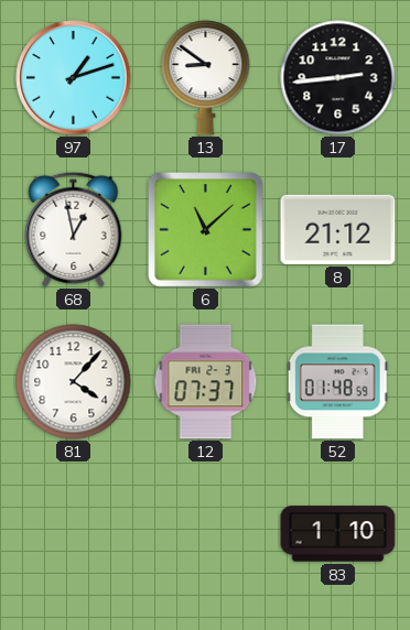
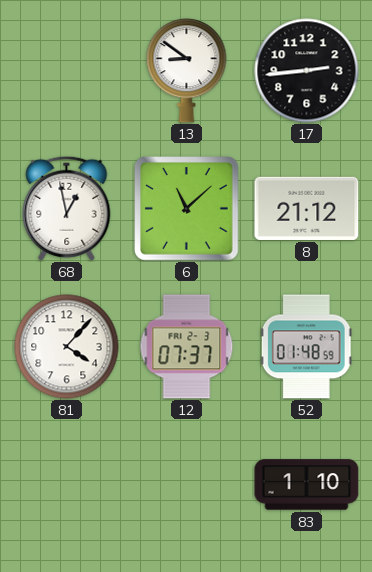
97: 1:12 -> none (74, 78)
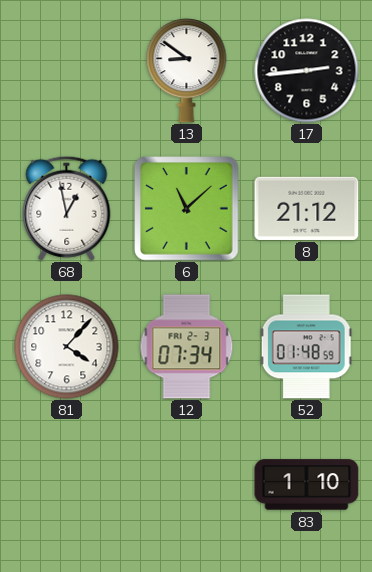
12: 07:37 -> 07:34 (187, 347)
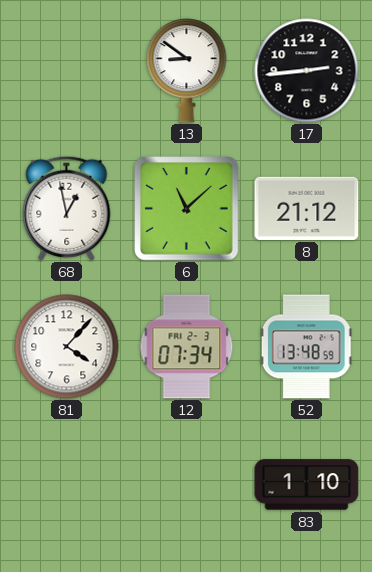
52: 01:48 -> 13:48 (306, 347)
